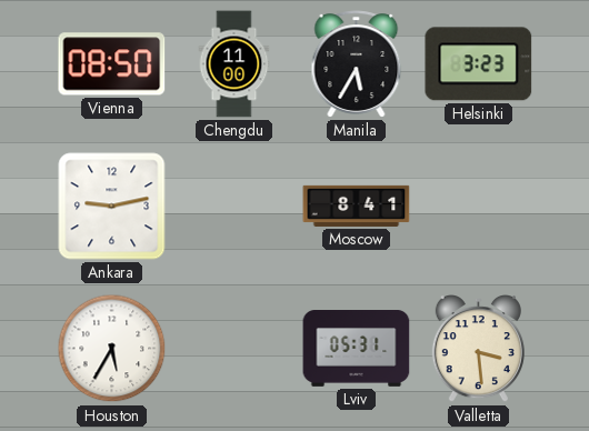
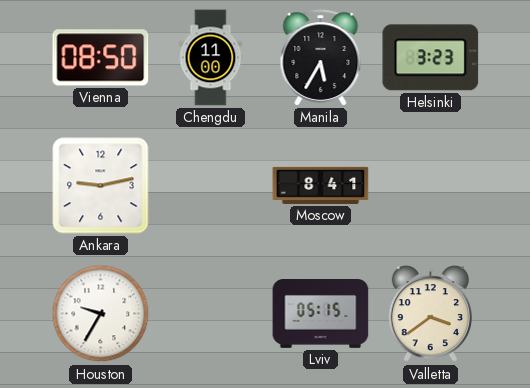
Houston: 5:35 -> 9:35 (101, 314)
Lviv: 05:31 -> 05:15 (321, 314)
Valletta: 3:29 -> 3:39 (430, 315)
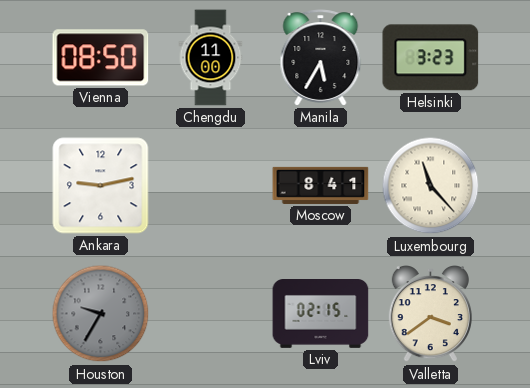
Luxembourg: none -> 11:23 (431, 186)
Houston dial: white -> grey (101, 314)
Lviv: 05:15 -> 02:15 (321, 314)
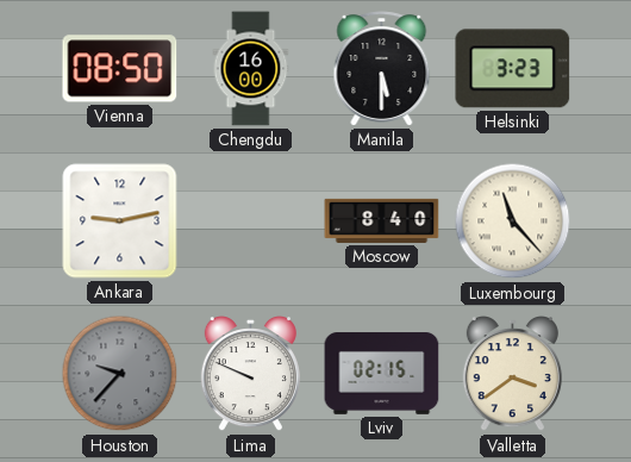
Chengdu: 11:00 -> 16:00 (251, 69)
Manila: 5:35 -> 5:30 (382, 69)
Moscow: 8:41 -> 8:40 (382, 220)
Houston: 9:35 -> 9:37 (120, 374)
Lima: none -> 9:49 (250, 375)
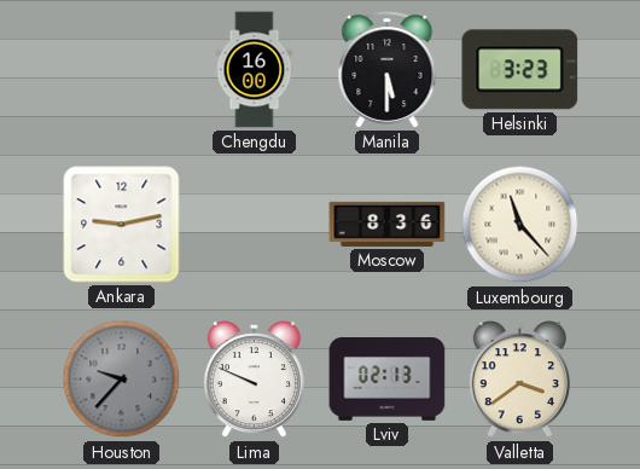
Vienna: 08:50 -> none (120, 69)
Moscow: 8:40 -> 8:36 (388, 224)
Lviv: 02:15 -> 02:13 (388, 380)
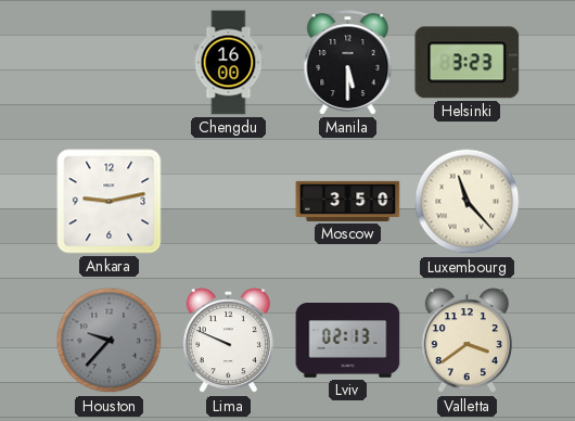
Moscow: 8:36 -> 3:50 (348, 201)
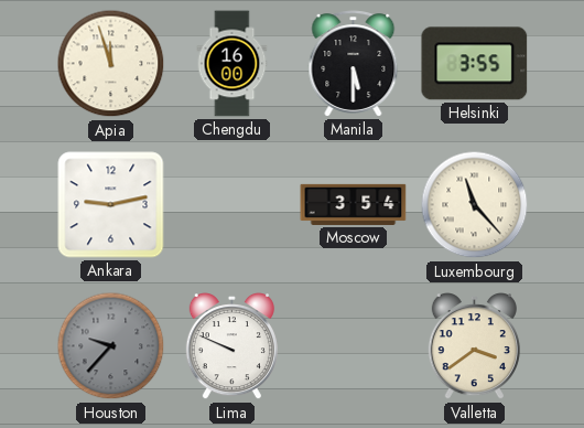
Apia: none -> 11:57 (111, 64)
Helsinki: 3:23 -> 3:55 (475, 64)
Moscow: 3:50 -> 3:54 (354, 204)
Lviv: 02:13 -> none (348, 341)
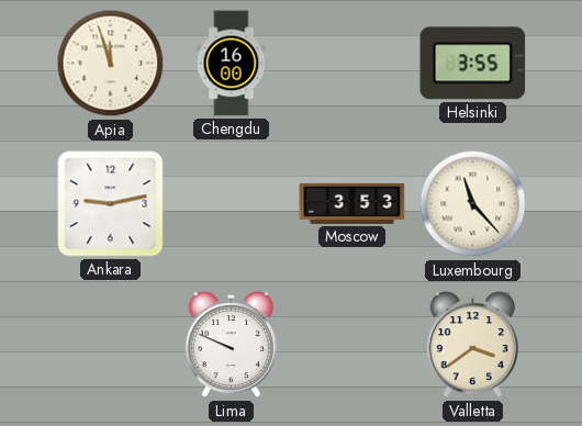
Manila: 5:30 -> none (354, 64)
Moscow: 3:54 -> 3:53 (352, 203)
Houston: 9:37 -> none (111, 346)
